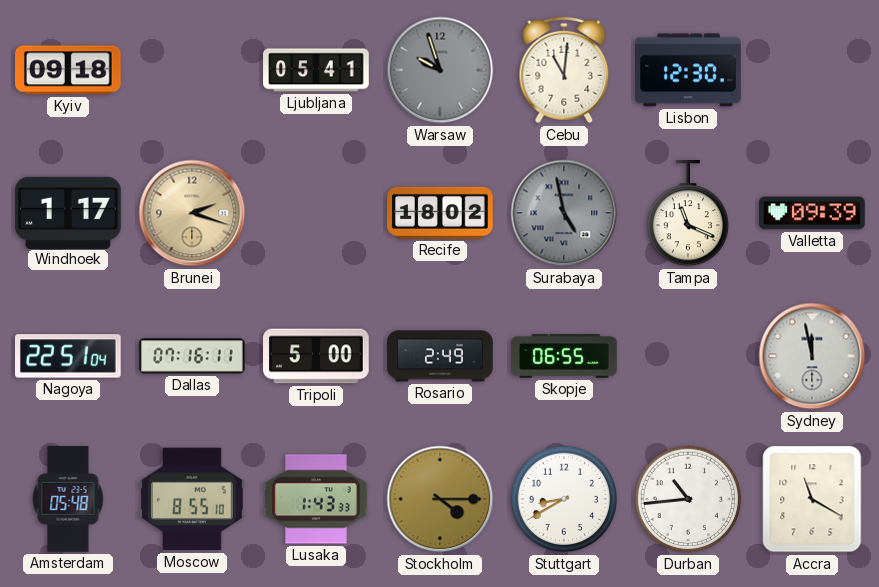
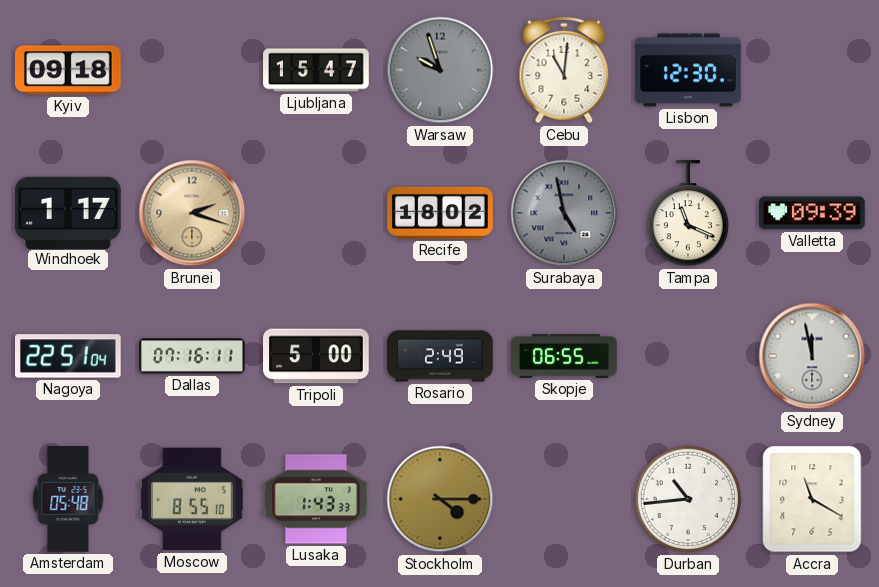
Ljubljana: 05:41 -> 15:47 (316, 70)
Stuttgart: 8:40 -> none (564, 499)
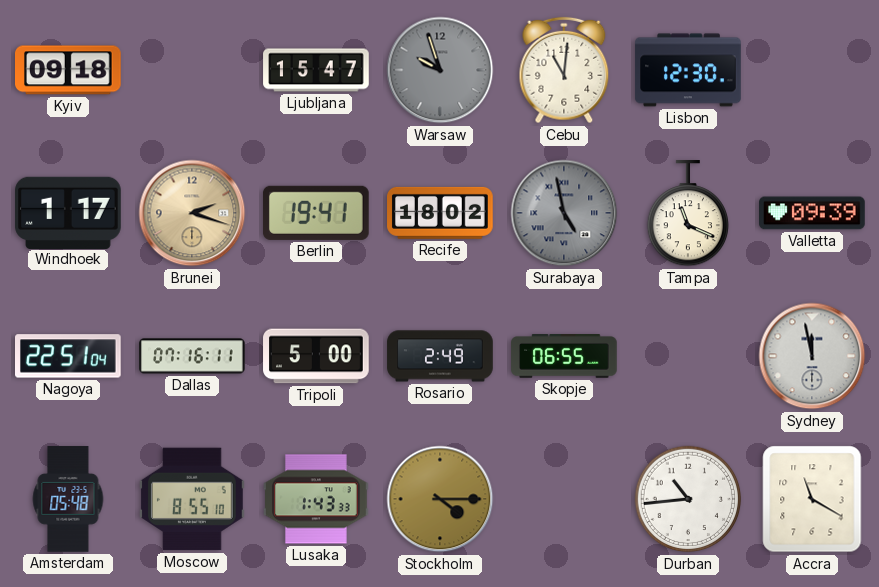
Berlin: none -> 19:41 (317, 213)
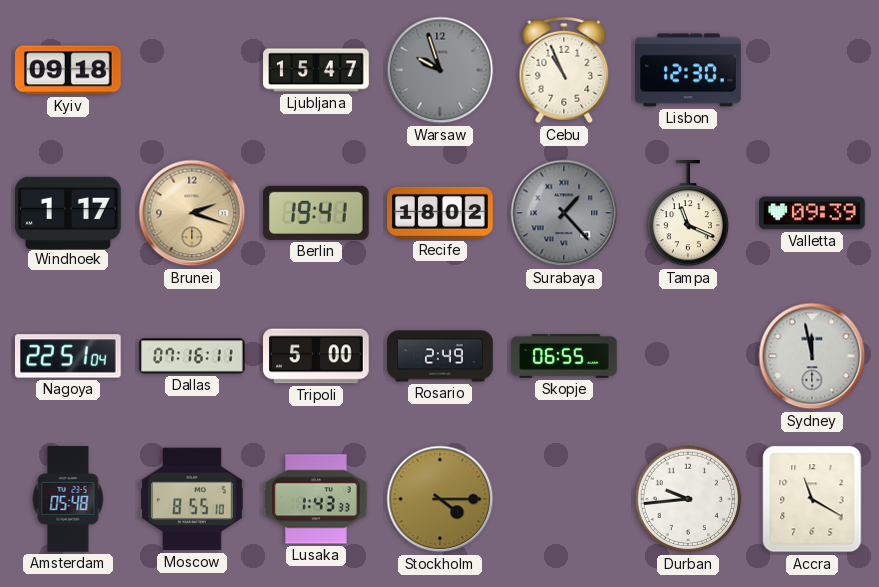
Cebu: 11:01 -> 10:56 (564, 70)
Surabaya: 4:58 -> 1:23 (564, 213)
Durban: 10:44 -> 9:44 (688, 499)
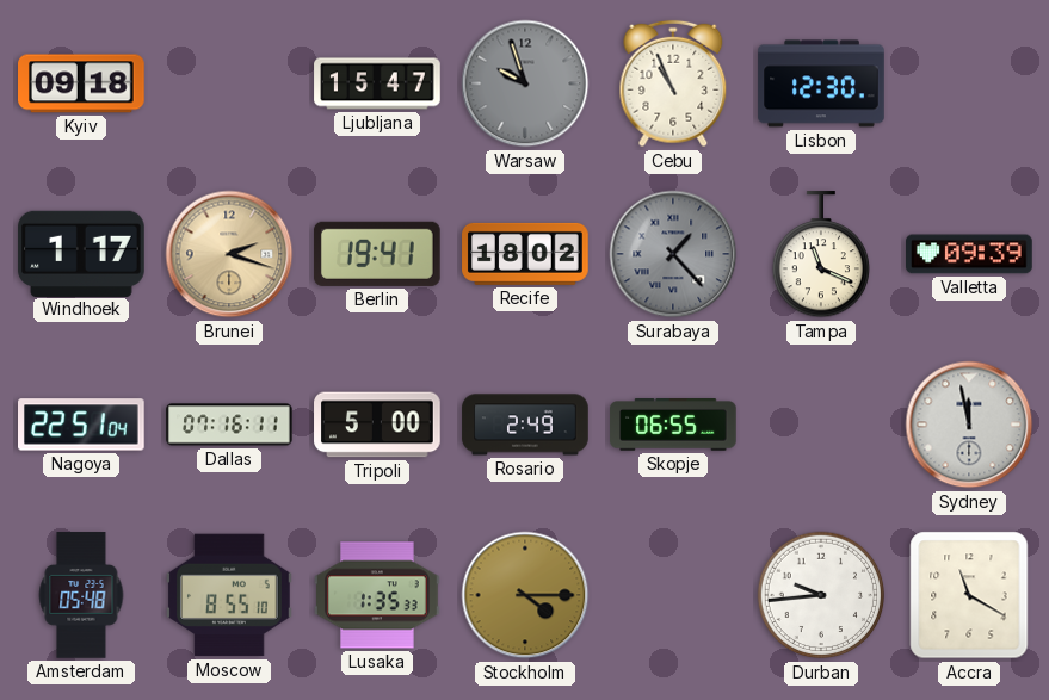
Lusaka: 1:43 -> 1:35 (377, 595)
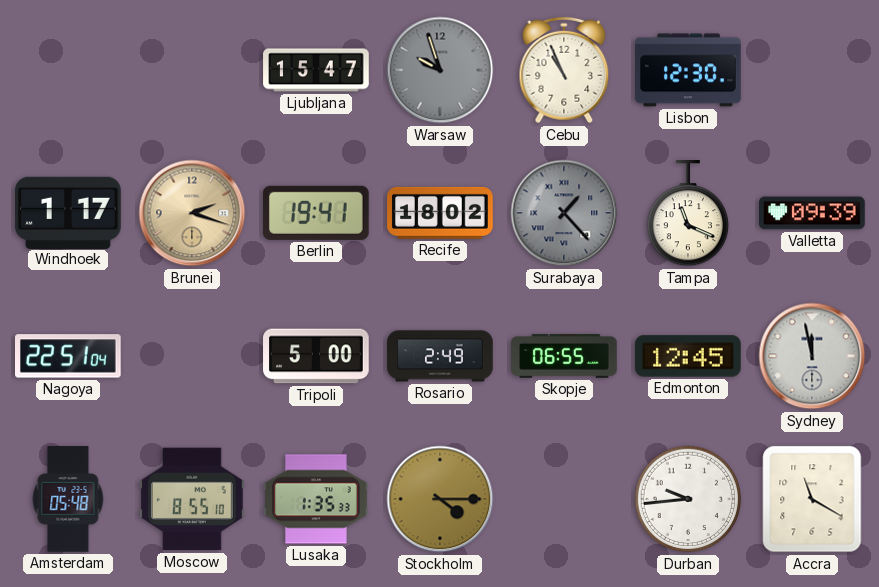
Kyiv: 09:18 -> none (81, 83)
Dallas: 07:16 -> none (229, 425)
Edmonton: none -> 12:45 (688, 356)
